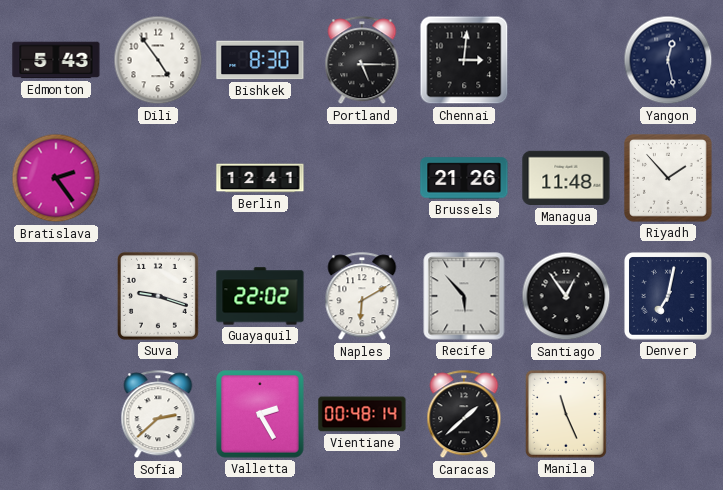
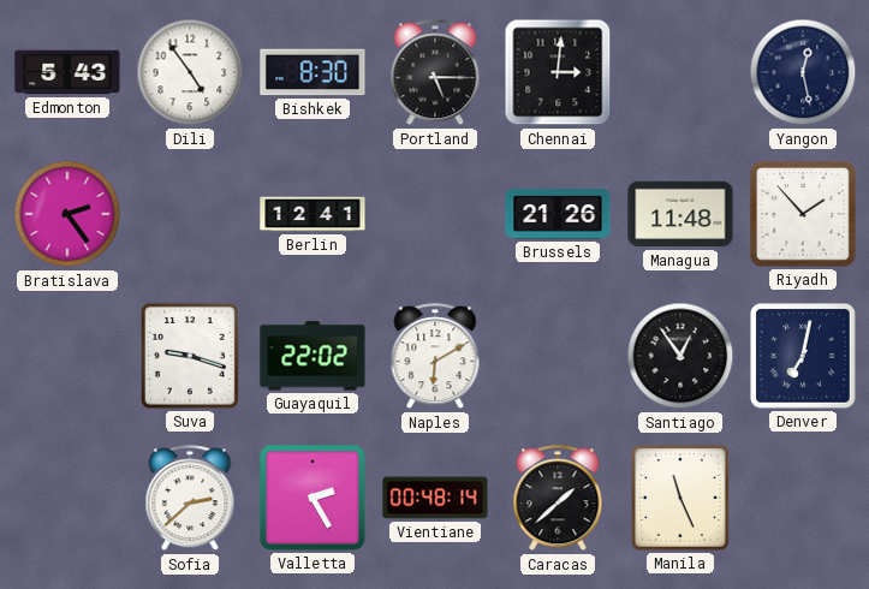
Recife: 5:53 -> none (464, 296)
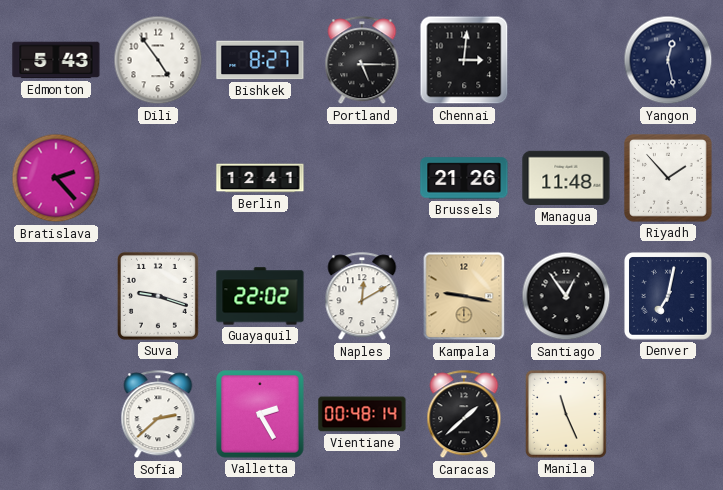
Bishkek: 8:30 -> 8:27 (260, 60)
Bratislava: 2:24 -> 2:23 (56, 178)
Naples: 6:10 -> 12:10 (362, 297)
Kampala: none -> 9:17 (464, 296)
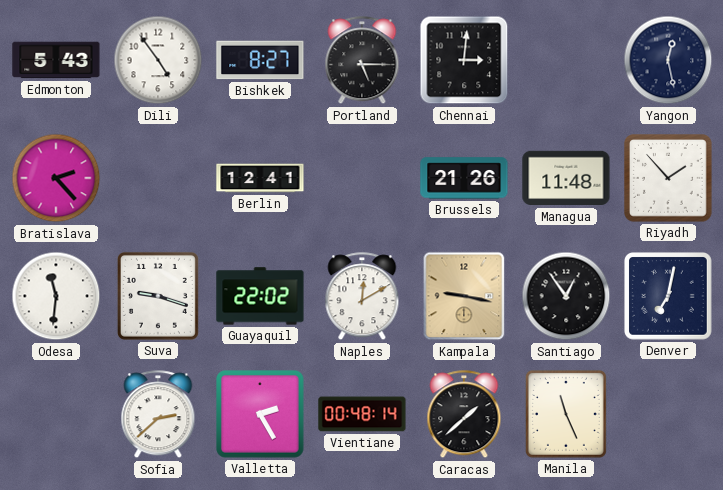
Odesa: none -> 11:31 (56, 296)
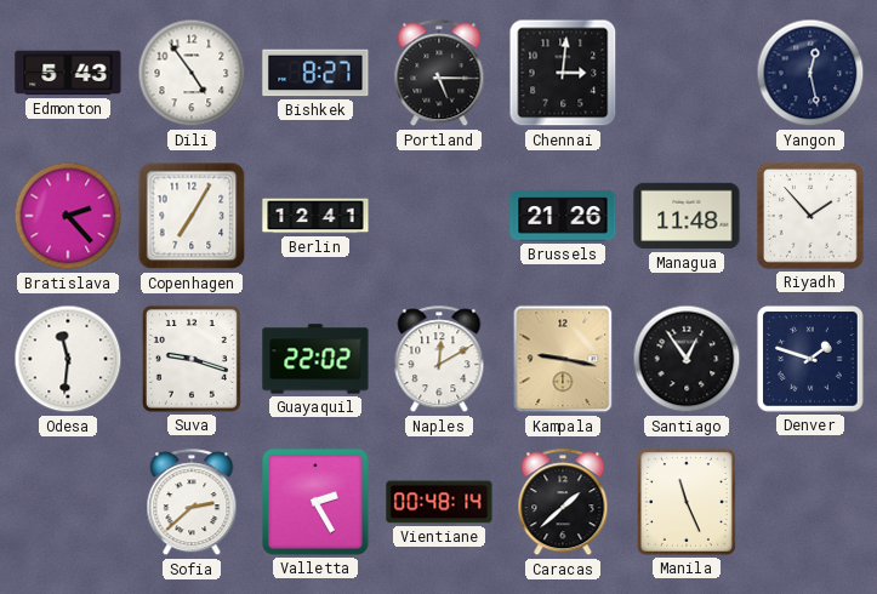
Copenhagen: none -> 7:05 (192, 216)
Denver: 7:02 -> 1:48 (811, 360)
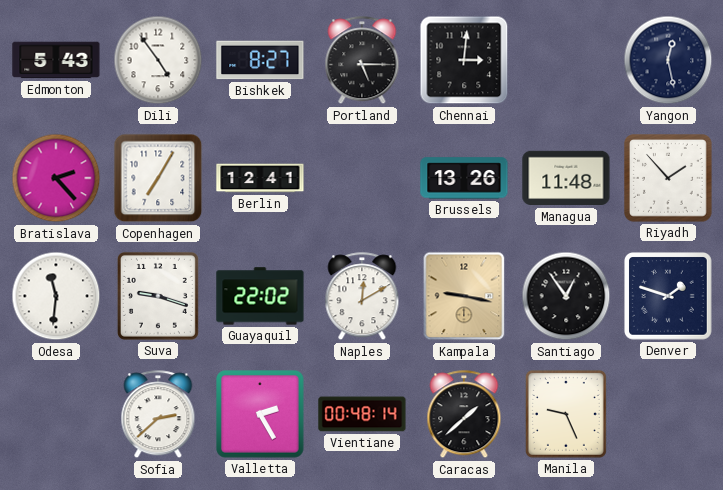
Brussels: 21:26 -> 13:26 (464, 178)
Manila: 11:26 -> 9:26 (566, 414)
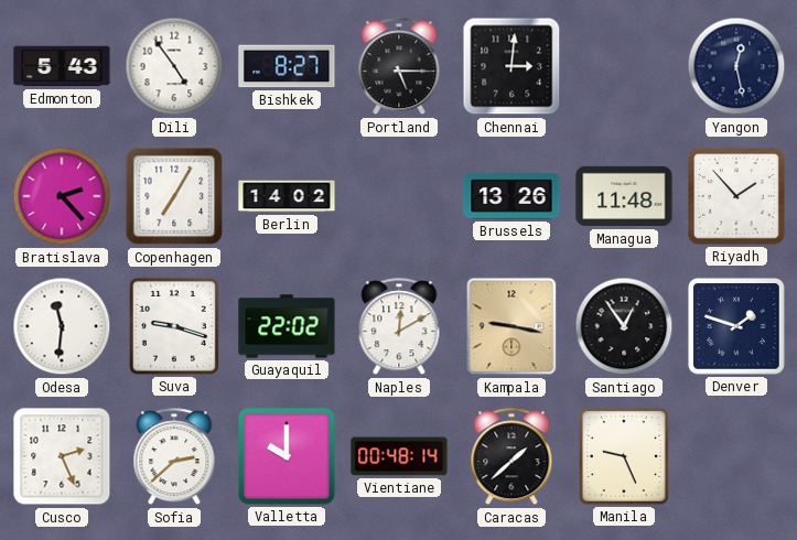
Berlin: 12:41 -> 14:02 (287, 196)
Cusco: none -> 2:26 (62, 456)
Valletta: 2:25 -> 10:00 (288, 457)
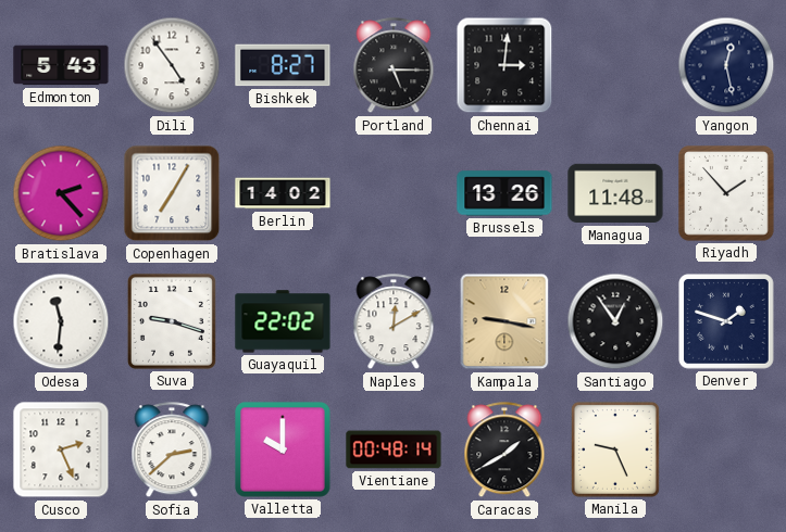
Caracas: 1:38 -> 1:40 (504, 451)
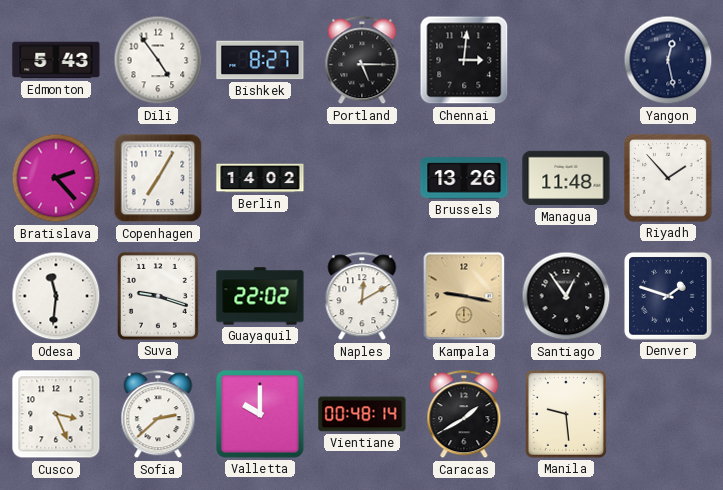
Cusco: 2:26 -> 3:26 (56, 414)
Manila: 9:26 -> 9:29 (566, 414)
